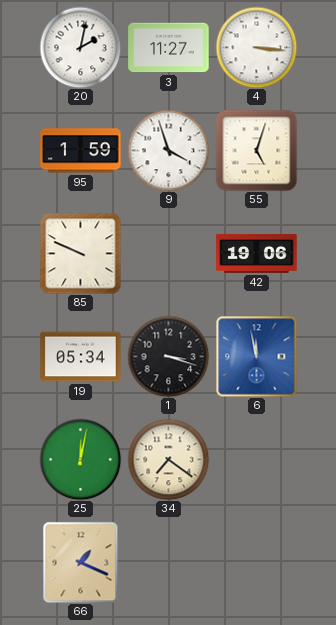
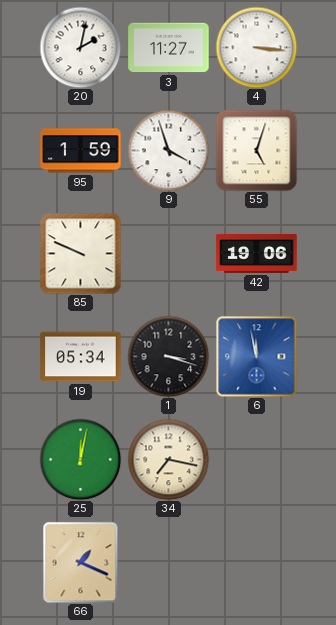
34: 7:21 -> 7:17 (168, 459)
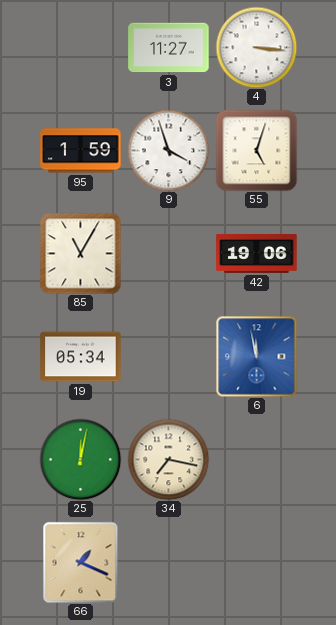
20: 2:02 -> none (80, 47)
85: 9:49 -> 11:05 (80, 253)
1: 3:18 -> none (168, 356)
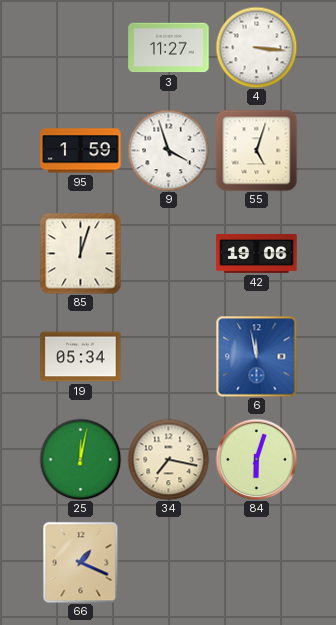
85: 11:05 -> 12:03 (80, 253)
84: none -> 6:03 (256, 459)
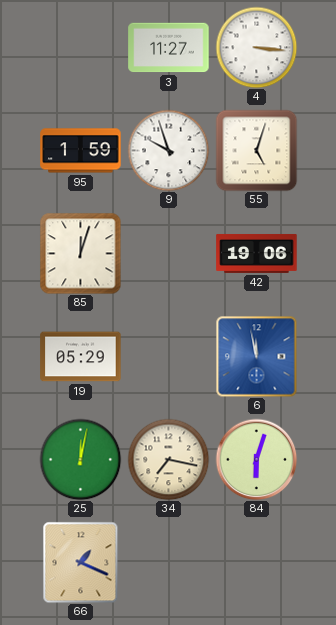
9: 3:57 -> 9:57 (168, 150)
19: 05:34 -> 05:29 (81, 357)
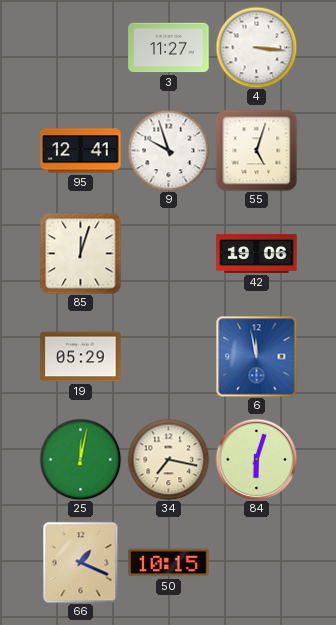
95: 1:59 -> 12:41 (81, 151)
50: none -> 10:15 (169, 563)
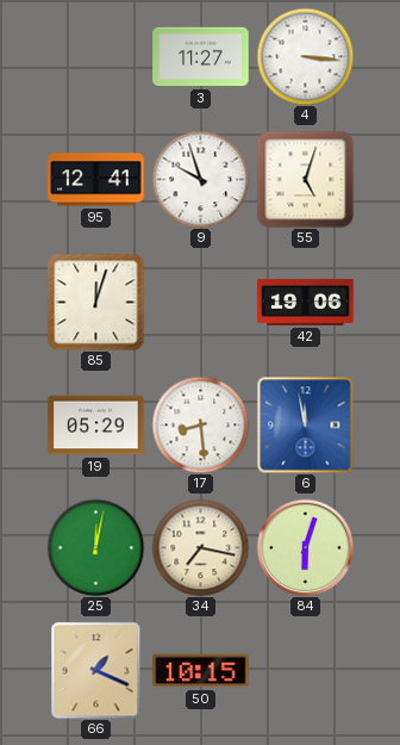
17: none -> 8:29 (200, 424)
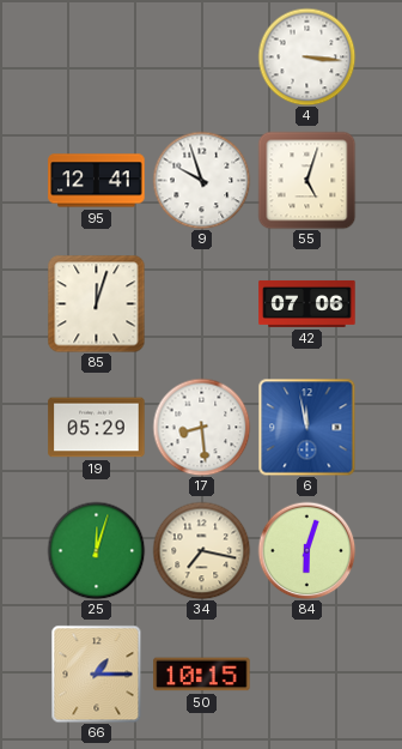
3: 11:27 -> none (201, 57)
42: 19:06 -> 07:06 (307, 303)
25: 12:02 -> 12:03 (96, 550)
66: 1:19 -> 1:15 (97, 674)
